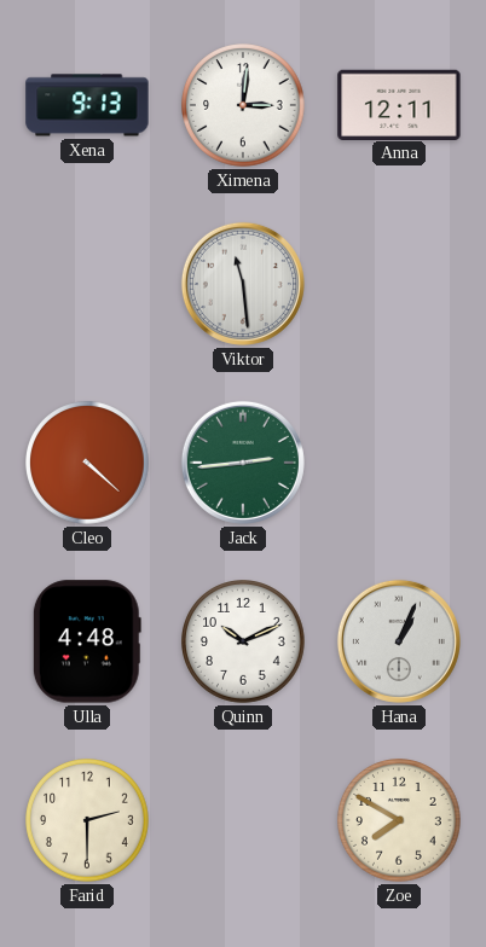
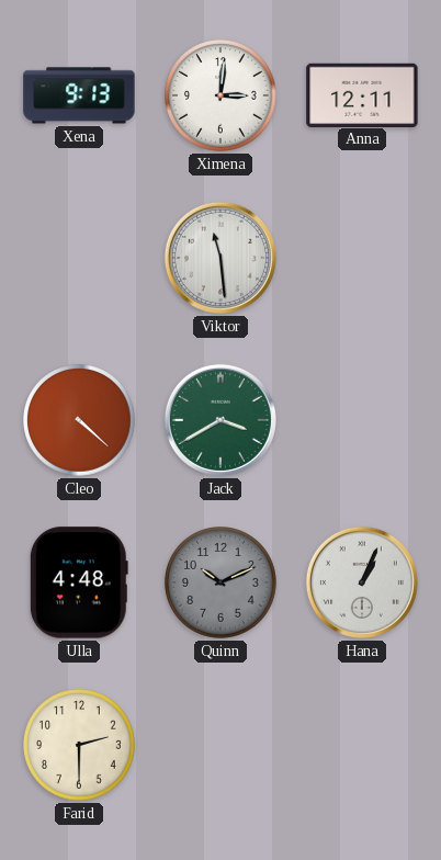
Jack: 2:44 -> 3:40 (220, 420)
Quinn dial: white -> grey (222, 584)
Zoe: 7:50 -> none (400, 821)
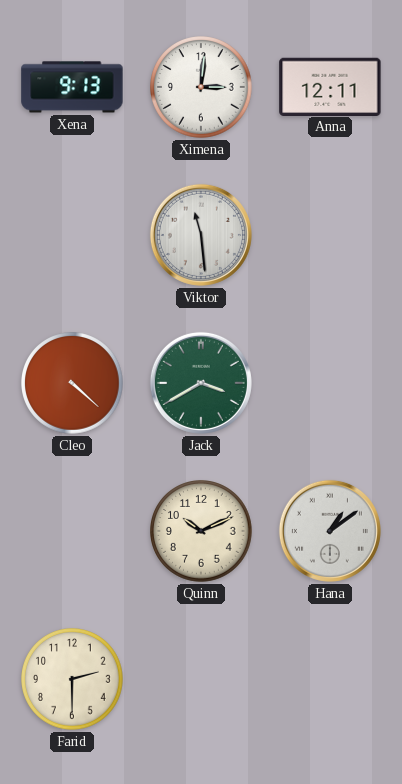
Ulla: 4:48 -> none (79, 582)
Quinn dial: grey -> cream (202, 532)
Hana: 1:04 -> 1:09 (330, 531)
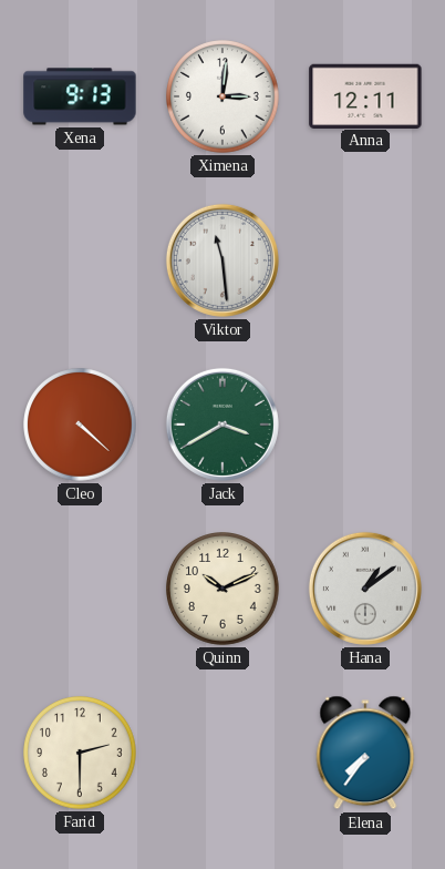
Elena: none -> 7:36 (365, 753)
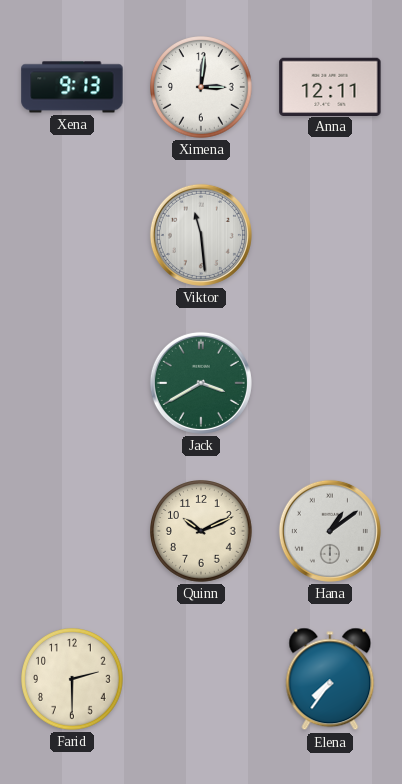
Cleo: 4:22 -> none (81, 426)
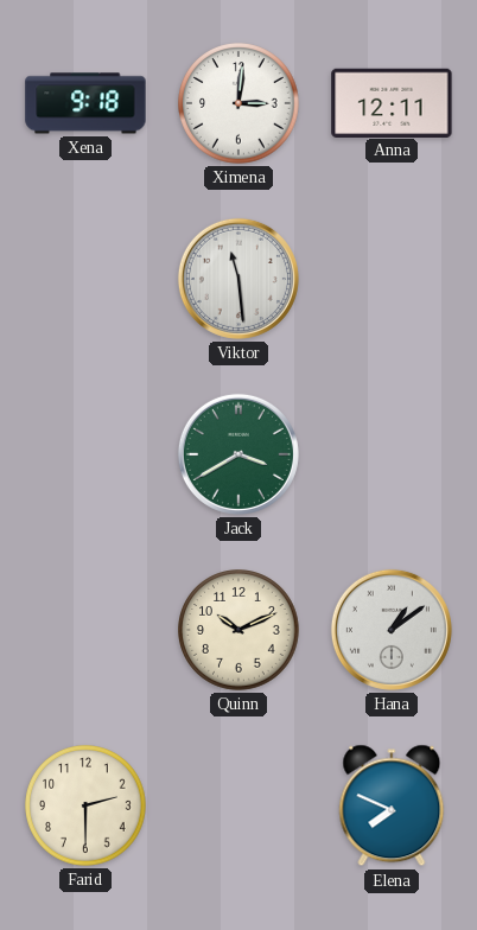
Xena: 9:13 -> 9:18 (85, 103)
Elena: 7:36 -> 7:49 (392, 805)
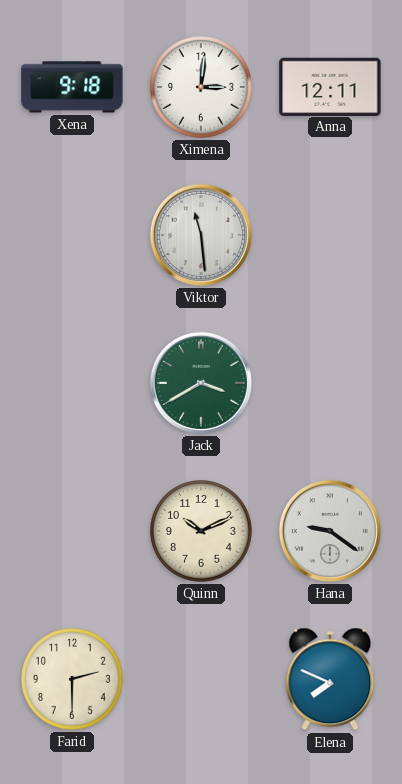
Hana: 1:09 -> 9:21 (330, 531)
